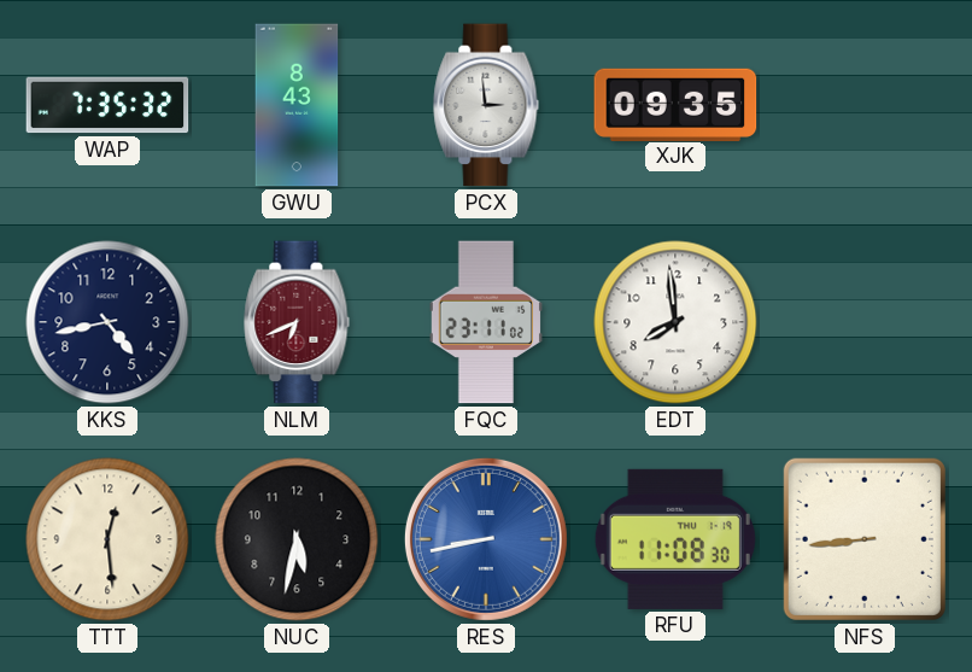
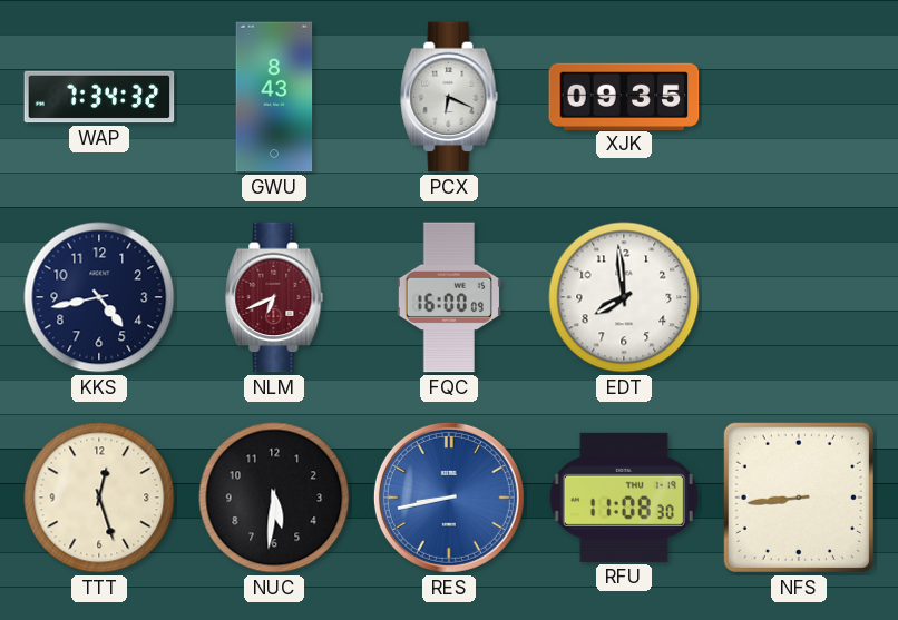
WAP: 7:35 -> 7:34 (99, 97)
PCX: 2:59 -> 6:19 (449, 97)
FQC: 23:11 -> 16:00 (449, 297)
TTT: 12:29 -> 12:27 (99, 498)
NUC: 5:32 -> 5:31 (274, 498)
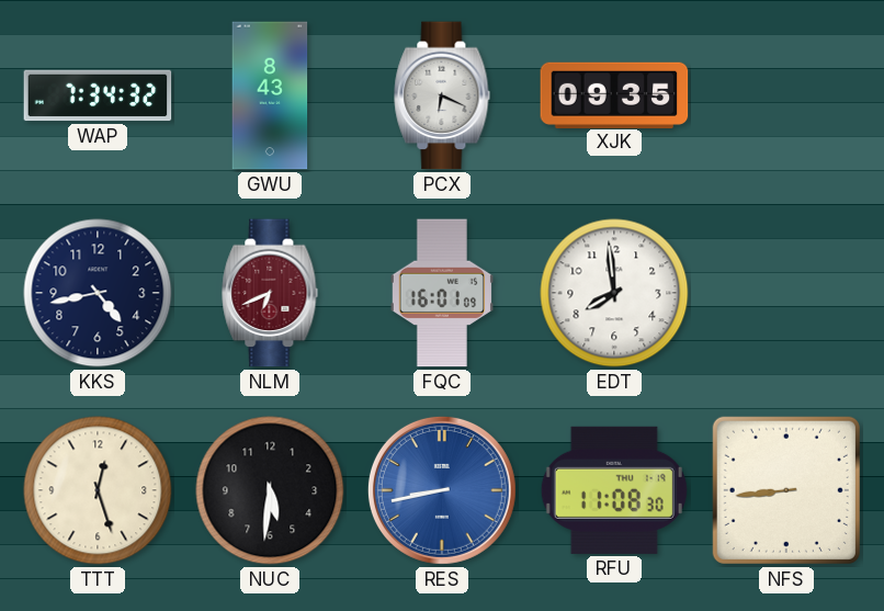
FQC: 16:00 -> 16:01 (442, 293)
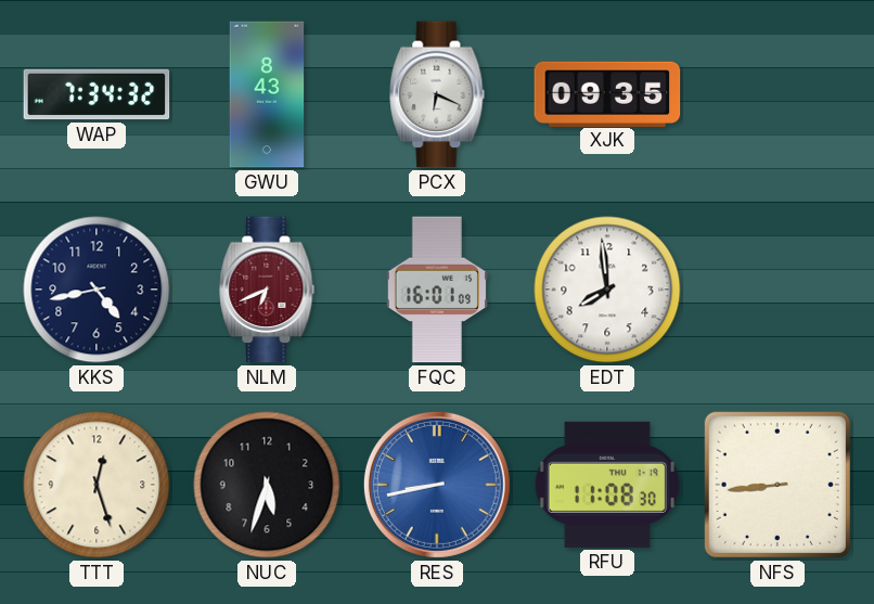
NUC: 5:31 -> 5:33 (267, 485)
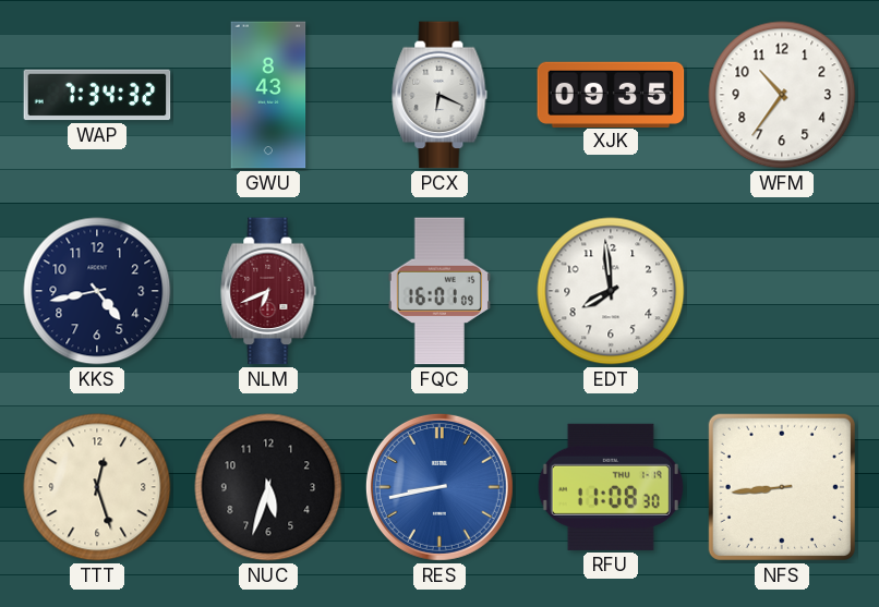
WFM: none -> 10:36 (782, 95)
